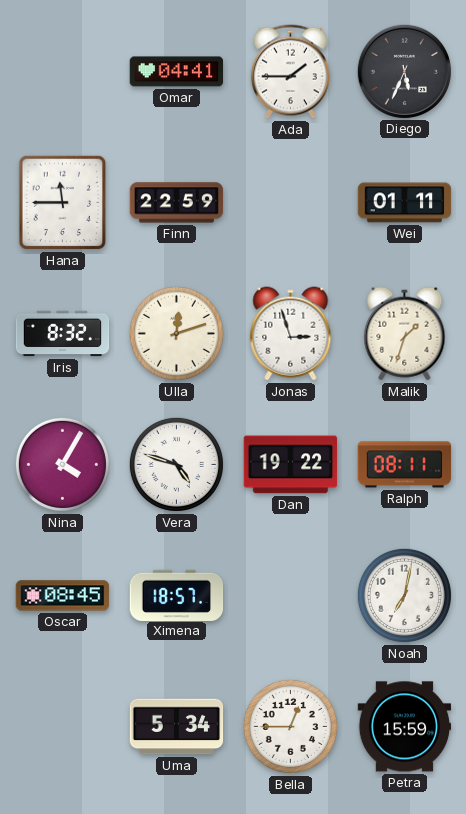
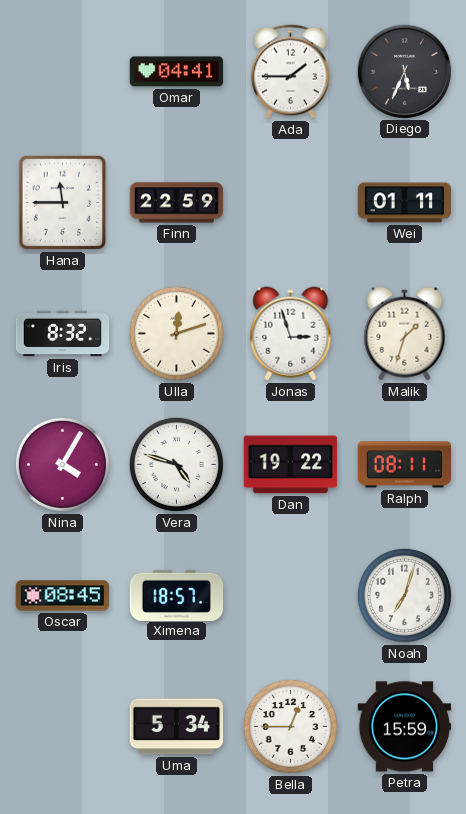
Noah: 7:02 -> 7:03 (404, 595)
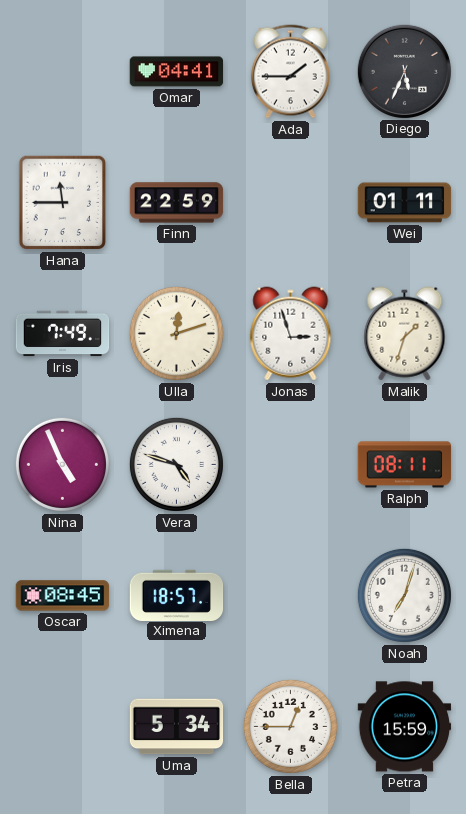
Iris: 8:32 -> 7:49 (63, 334)
Nina: 4:05 -> 4:56 (62, 464)
Dan: 19:22 -> none (291, 465)
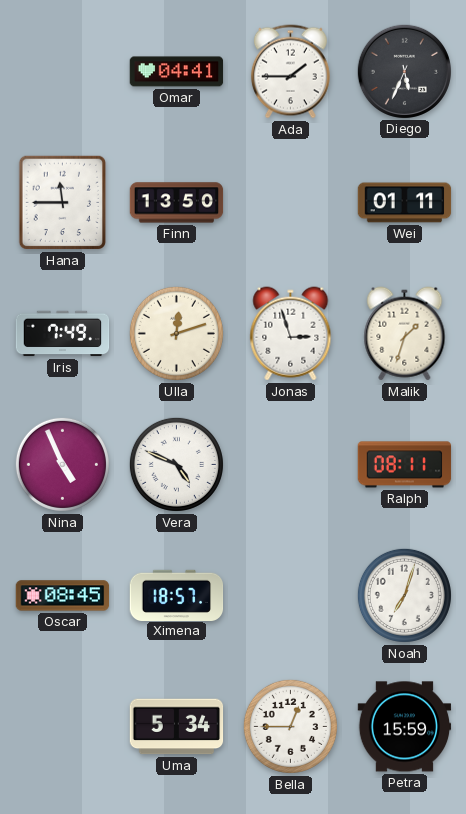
Finn: 22:59 -> 13:50 (177, 203)
Vera: 4:48 -> 4:49 (176, 464)
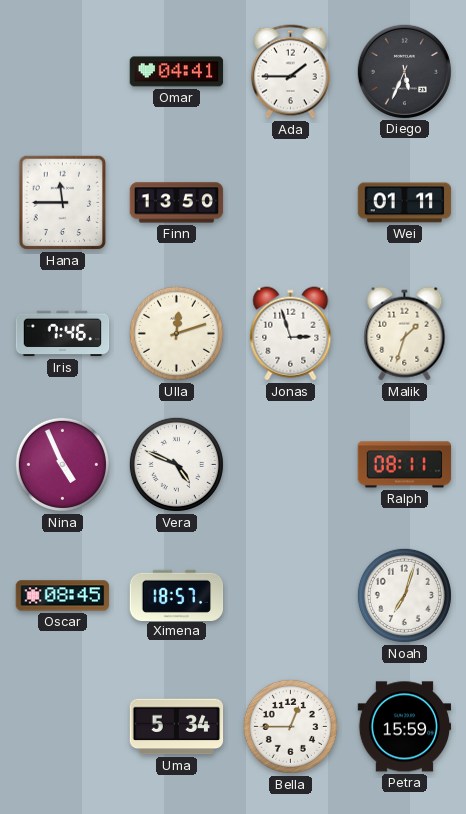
Iris: 7:49 -> 7:46 (63, 334)
